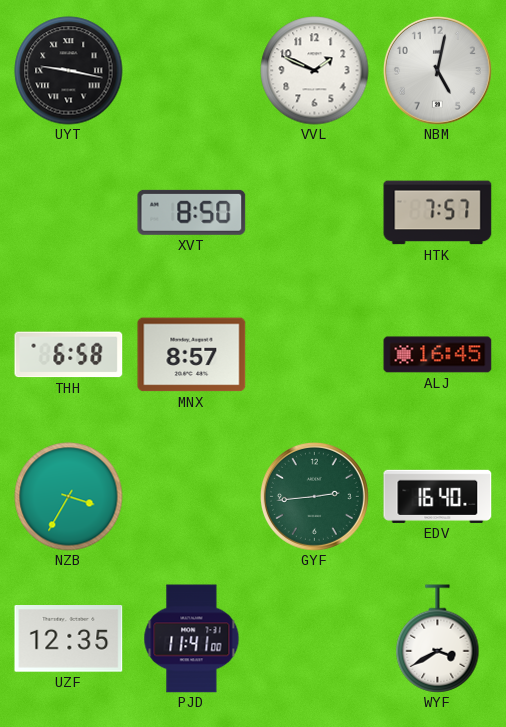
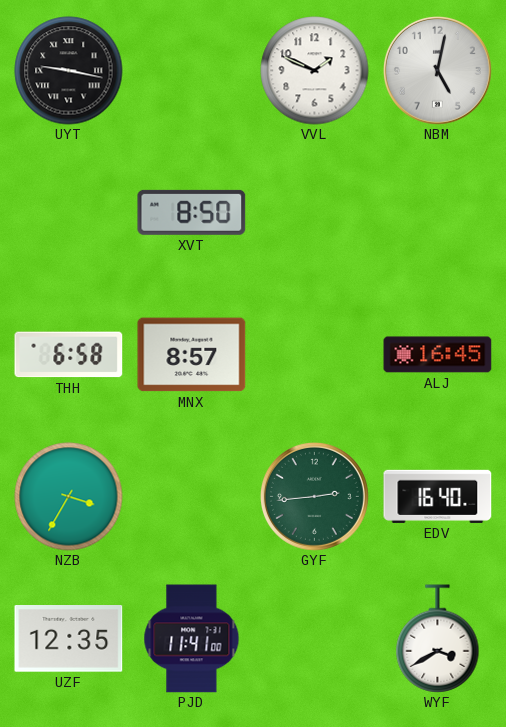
HTK: 7:57 -> none (438, 213)
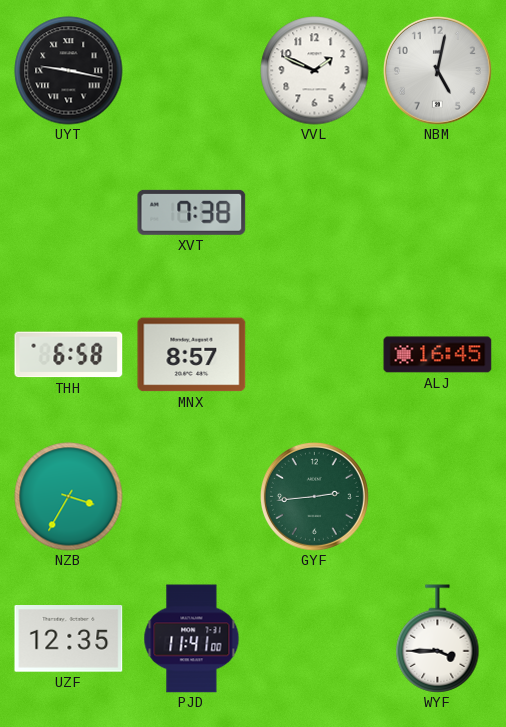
XVT: 8:50 -> 7:38 (192, 212)
EDV: 16:40 -> none (438, 496)
WYF: 3:40 -> 3:45 (438, 639)
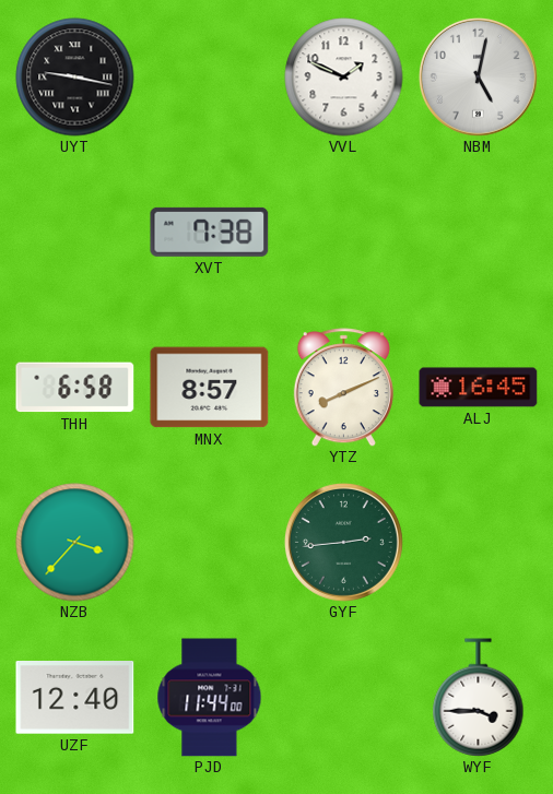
YTZ: none -> 8:11 (343, 388)
NZB: 3:35 -> 3:37 (75, 543)
UZF: 12:35 -> 12:40 (75, 698)
PJD: 11:41 -> 11:44 (210, 698)
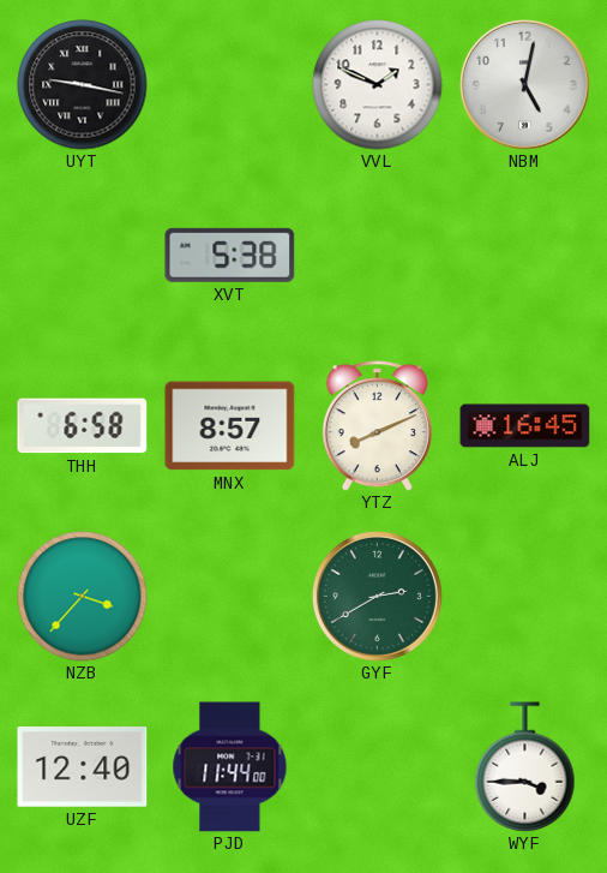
XVT: 7:38 -> 5:38 (230, 255)
GYF: 2:44 -> 2:40 (377, 596)
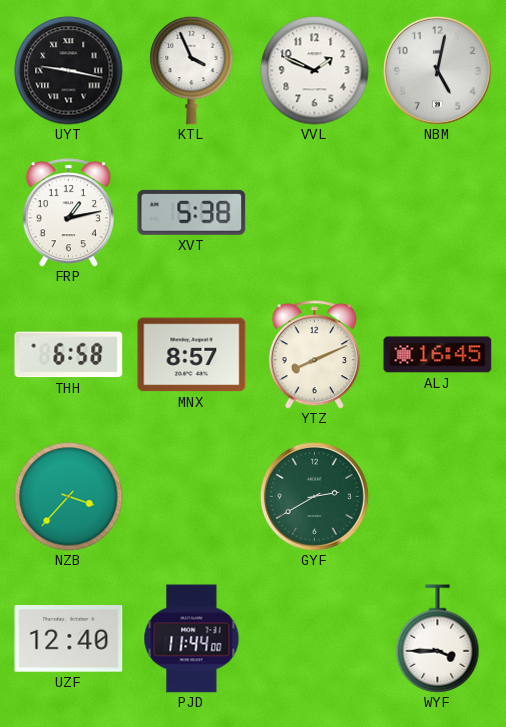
KTL: none -> 3:56 (192, 70)
FRP: none -> 1:13 (68, 213)
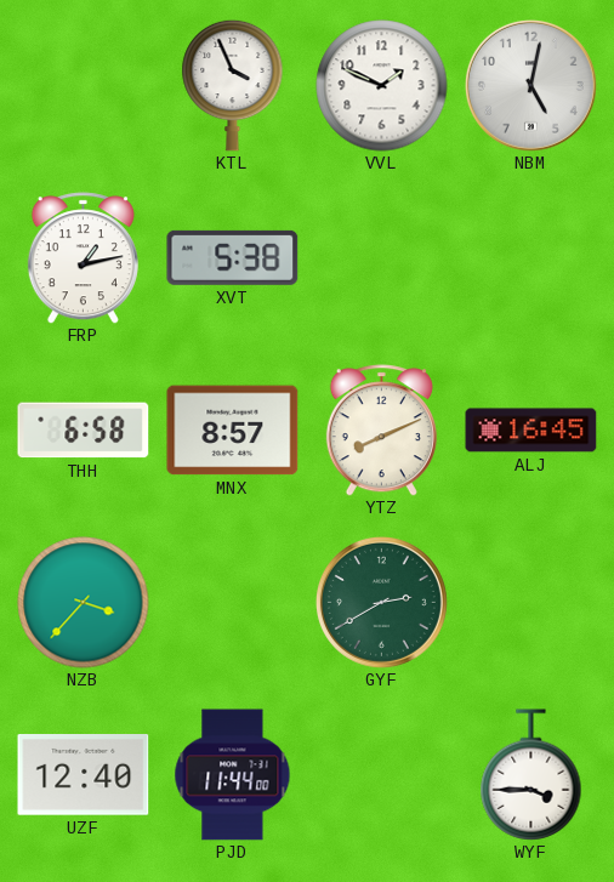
UYT: 9:17 -> none (69, 71)
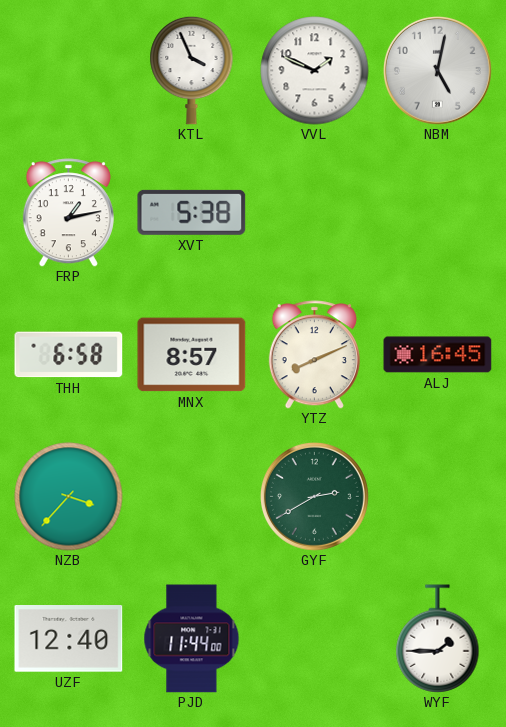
WYF: 3:45 -> 1:45 (438, 639)
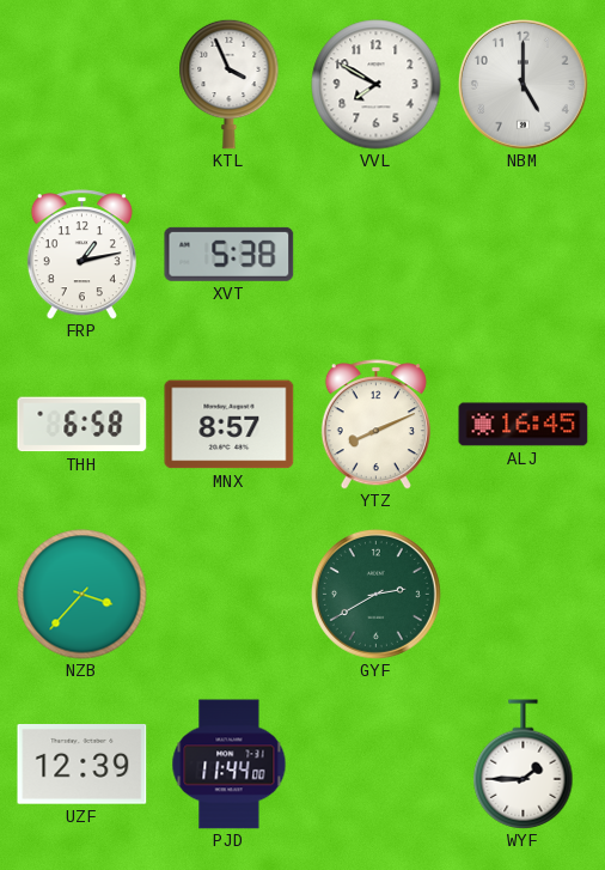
VVL: 1:49 -> 7:50 (377, 85)
NBM: 5:02 -> 5:00 (522, 84)
UZF: 12:40 -> 12:39 (82, 765)
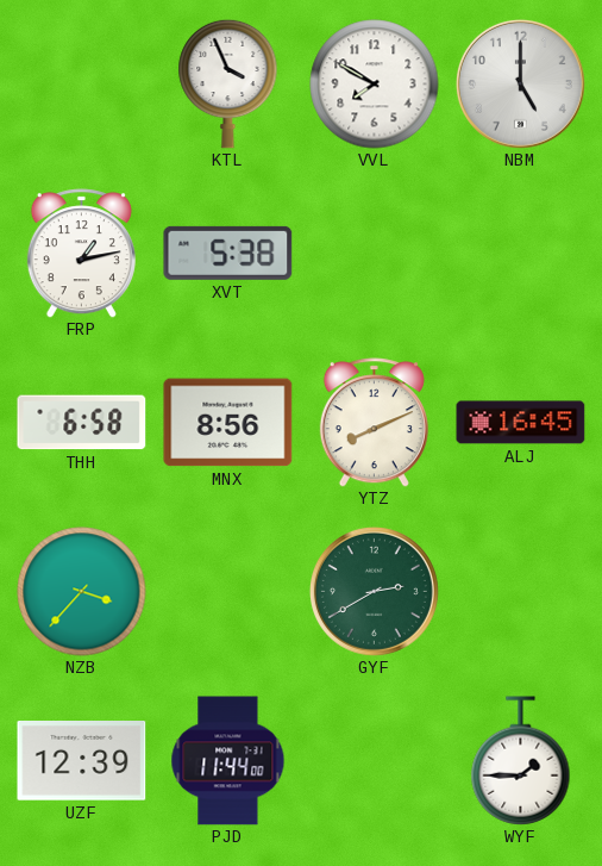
MNX: 8:57 -> 8:56 (228, 423)
